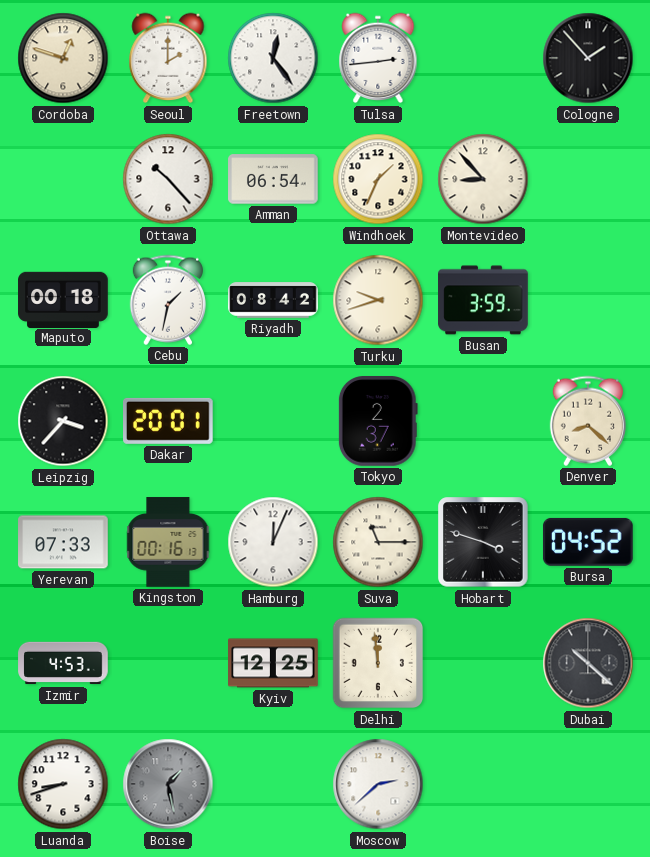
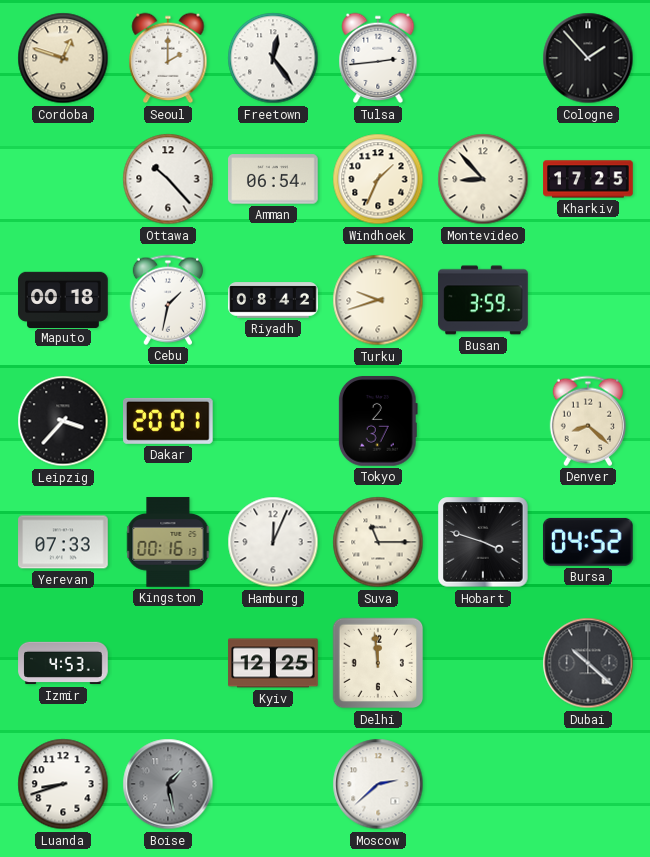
Kharkiv: none -> 17:25 (588, 179)
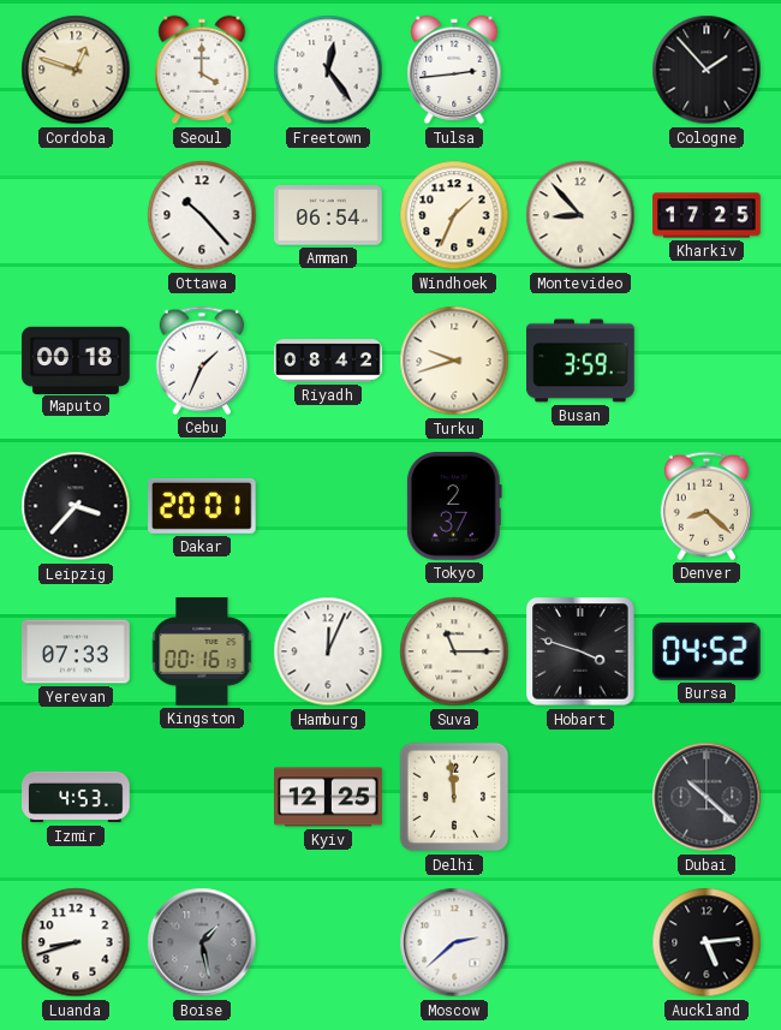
Seoul: 2:00 -> 4:00 (202, 70)
Cebu: 1:32 -> 1:34 (202, 361)
Auckland: none -> 5:14 (707, 942)
